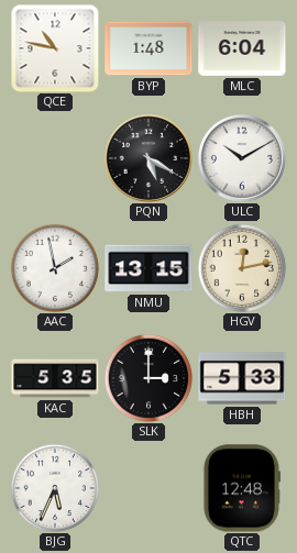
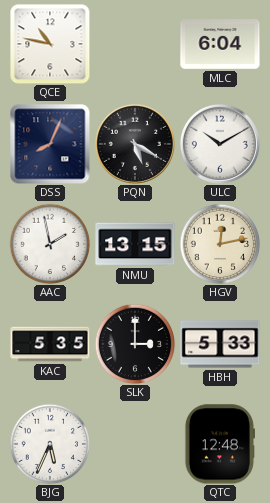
BYP: 1:48 -> none (148, 48)
DSS: none -> 8:04 (50, 144)
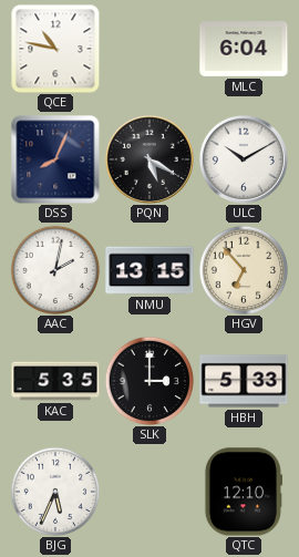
AAC: 1:58 -> 2:02 (55, 270)
HGV: 12:13 -> 6:53 (244, 270)
QTC: 12:48 -> 12:10 (243, 492)
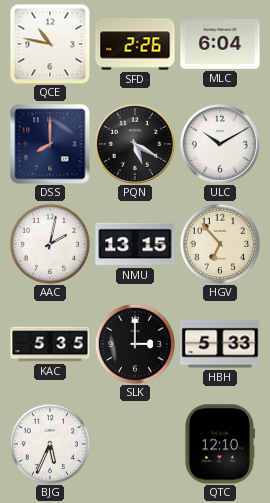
SFD: none -> 2:26 (135, 44)
DSS: 8:04 -> 8:00 (50, 144)
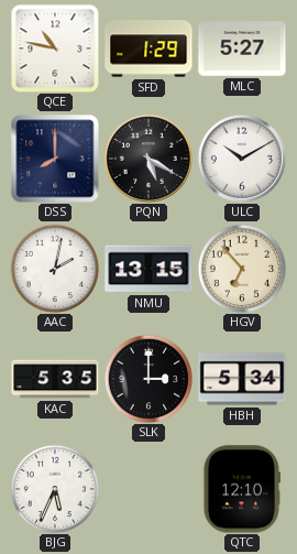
SFD: 2:26 -> 1:29 (148, 48)
MLC: 6:04 -> 5:27 (242, 48)
HBH: 5:33 -> 5:34 (242, 379)
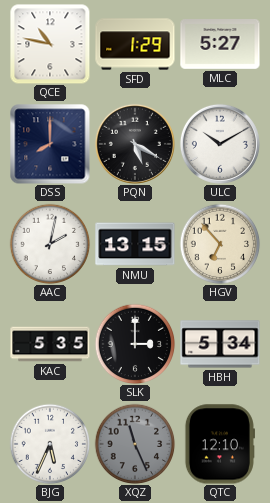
XQZ: none -> 11:26 (135, 444)
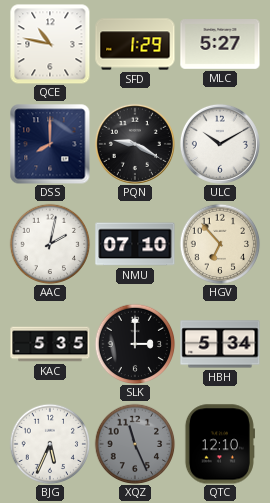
PQN: 5:20 -> 9:20 (135, 144)
NMU: 13:15 -> 07:10 (135, 244)
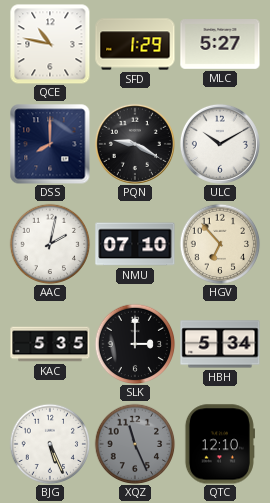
BJG: 5:34 -> 5:26 (50, 444)
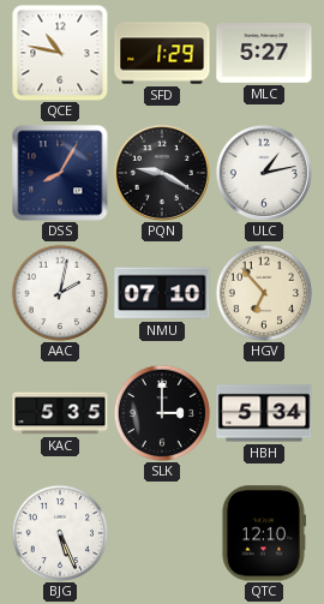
DSS: 8:00 -> 8:05 (60, 173)
ULC: 10:10 -> 1:13 (264, 173)
XQZ: 11:26 -> none (135, 444)
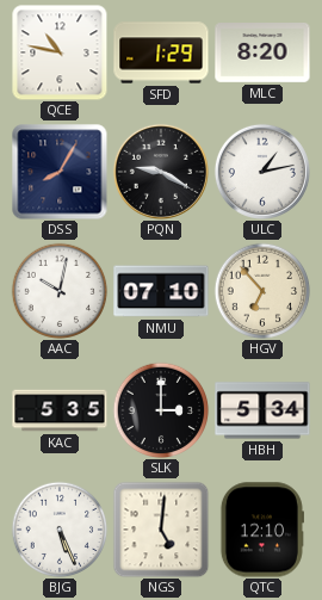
MLC: 5:27 -> 8:20 (262, 52)
AAC: 2:02 -> 10:02 (60, 291)
NGS: none -> 5:01 (161, 530)
